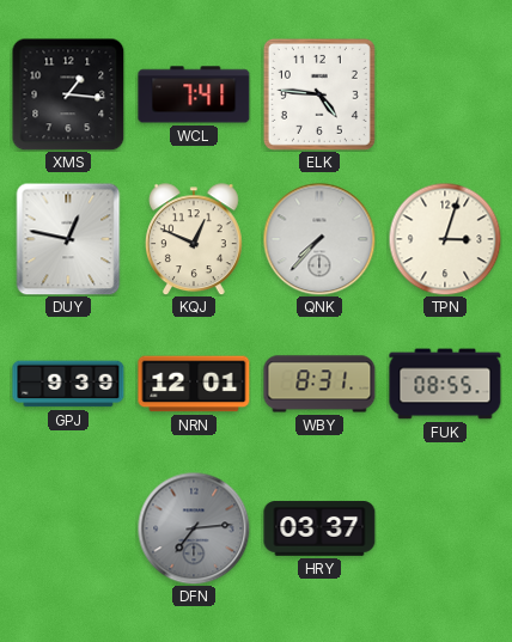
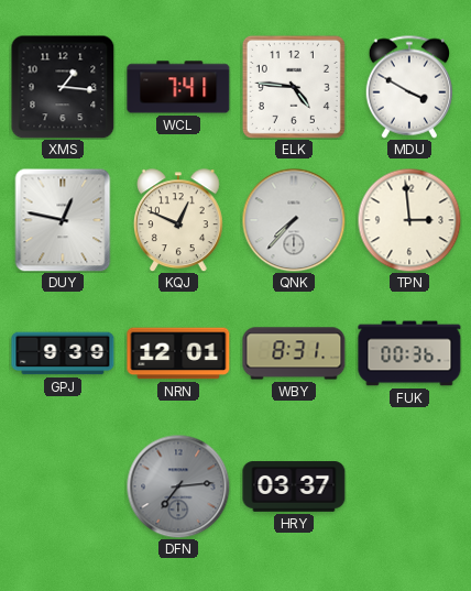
MDU: none -> 3:50 (408, 87)
TPN: 3:03 -> 2:59 (409, 220)
FUK: 08:55 -> 00:36 (409, 353)
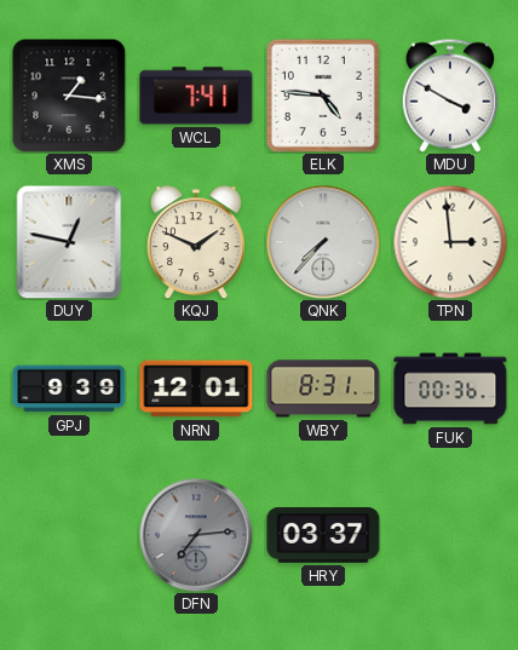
KQJ: 12:49 -> 1:49 (196, 242)
